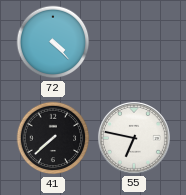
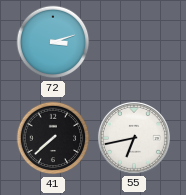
72: 4:23 -> 3:12 (53, 42)
55: 6:47 -> 6:43 (134, 138)
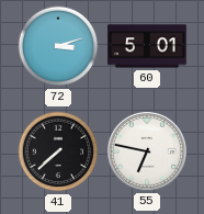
60: none -> 5:01 (147, 46)
55: 6:43 -> 6:47 (147, 151)
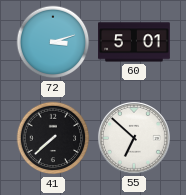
55: 6:47 -> 6:52 (134, 138)
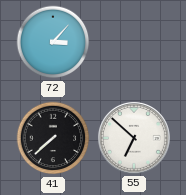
72: 3:12 -> 3:07 (53, 42)
60: 5:01 -> none (134, 42)
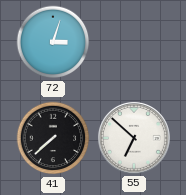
72: 3:07 -> 3:03 (53, 42)
